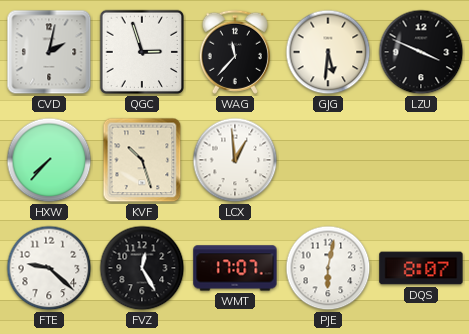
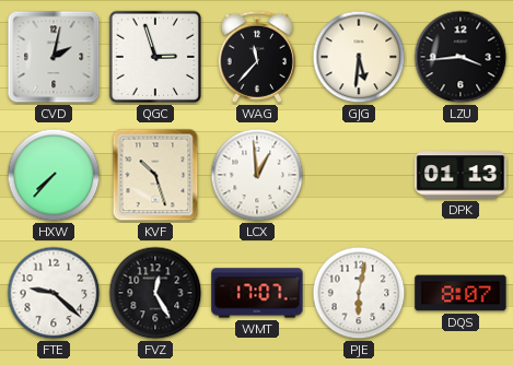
LZU: 3:49 -> 3:44 (460, 57)
DPK: none -> 01:13 (460, 175)
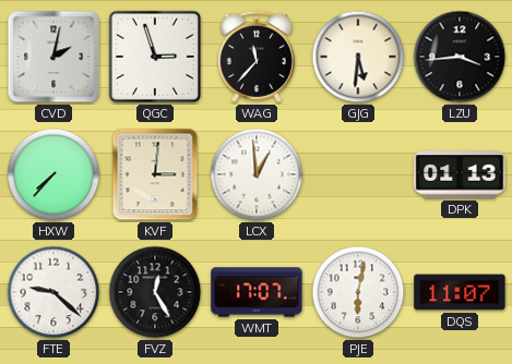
KVF: 10:27 -> 3:01 (155, 174)
DQS: 8:07 -> 11:07 (460, 292)
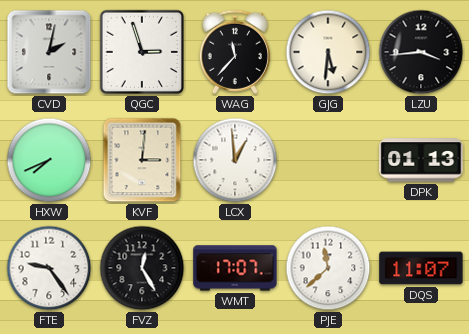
HXW: 7:37 -> 7:41 (49, 160)
FTE: 9:22 -> 9:24 (49, 268)
PJE: 6:02 -> 11:38 (328, 268)
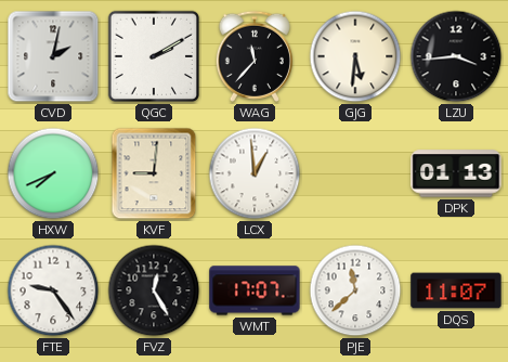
QGC: 2:57 -> 2:10 (154, 56)
KVF: 3:01 -> 9:01 (154, 173)
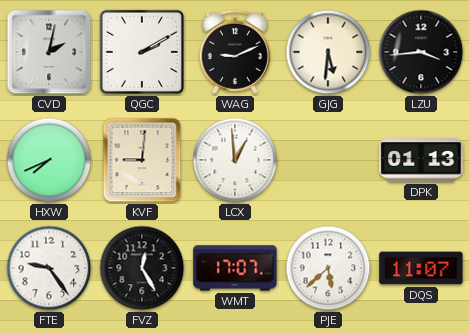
WAG: 11:37 -> 9:11 (235, 52)
PJE: 11:38 -> 5:38 (328, 268)
